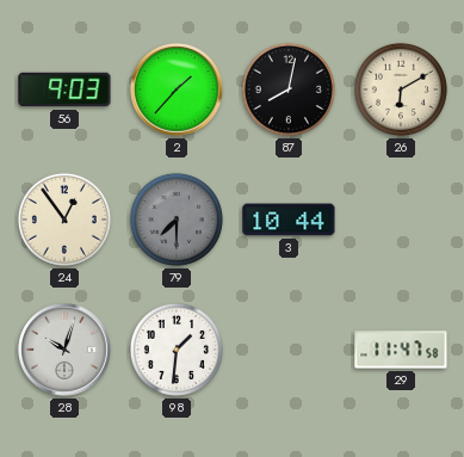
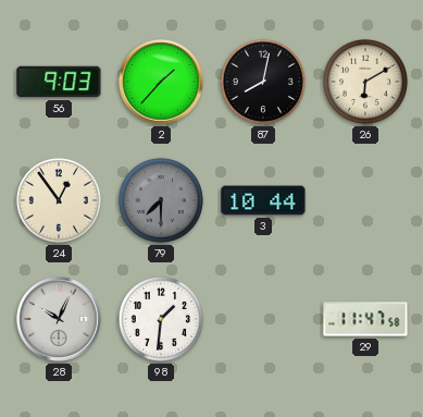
28: 10:03 -> 10:04 (59, 319)
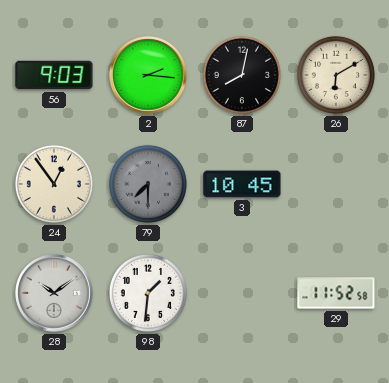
2: 1:37 -> 2:16 (148, 75)
3: 10:44 -> 10:45 (242, 184)
28: 10:04 -> 10:09 (54, 293)
29: 11:47 -> 11:52 (336, 293)
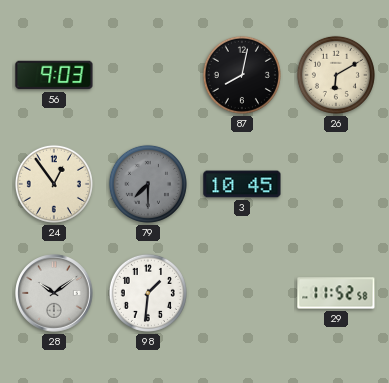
2: 2:16 -> none (148, 75)
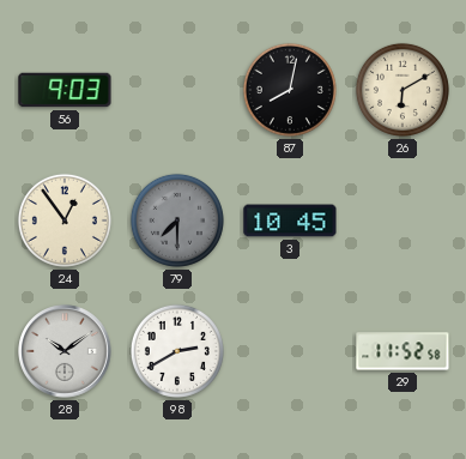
98: 1:31 -> 2:40 (177, 351)
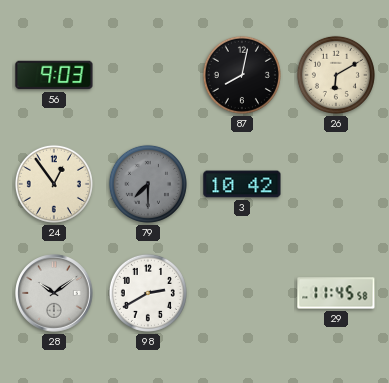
3: 10:45 -> 10:42 (242, 184)
29: 11:52 -> 11:45 (336, 293)
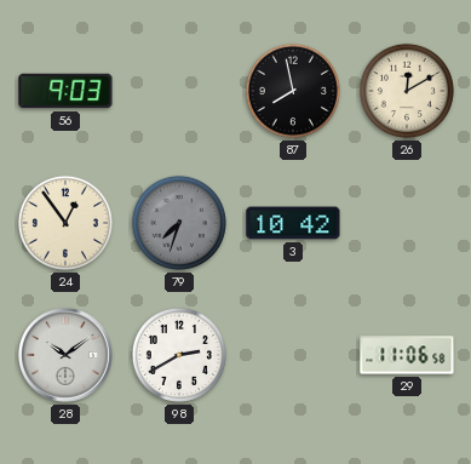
87: 8:02 -> 7:58 (293, 91)
26: 6:10 -> 12:10 (407, 91)
79: 7:30 -> 7:33 (179, 223)
29: 11:45 -> 11:06 (407, 355)
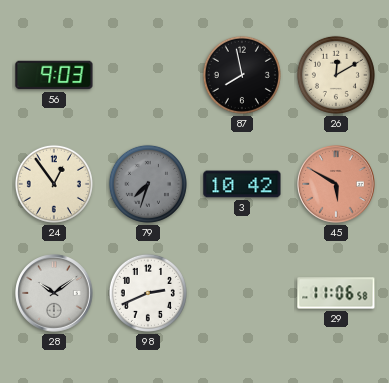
45: none -> 5:50 (336, 184)
98: 2:40 -> 2:41 (148, 293)
